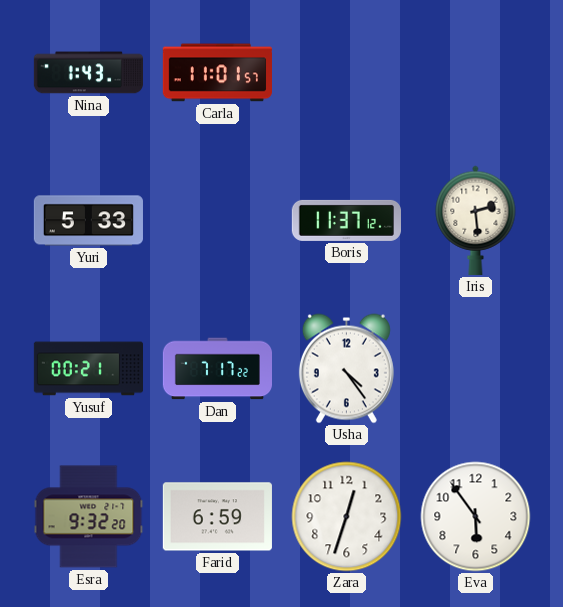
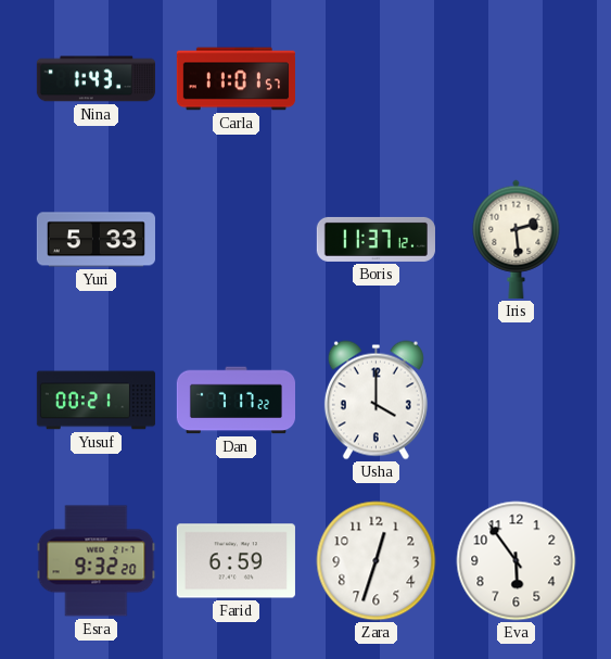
Usha: 4:24 -> 4:00 (375, 401)
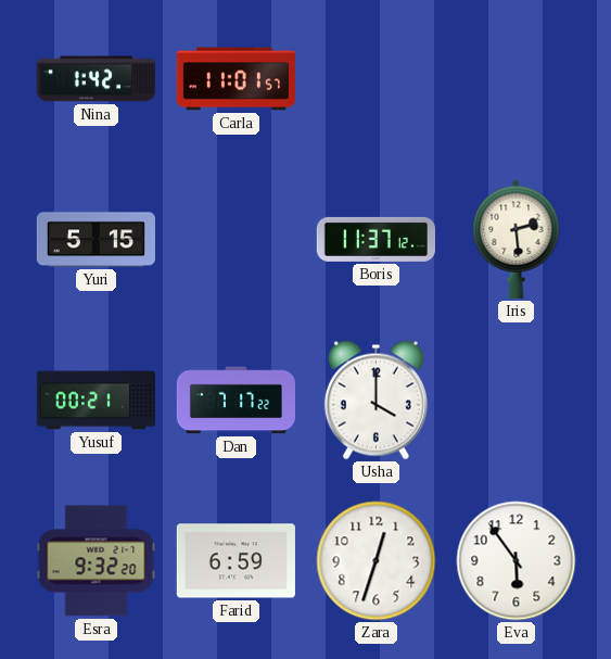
Nina: 1:43 -> 1:42 (96, 79)
Yuri: 5:33 -> 5:15 (96, 240)
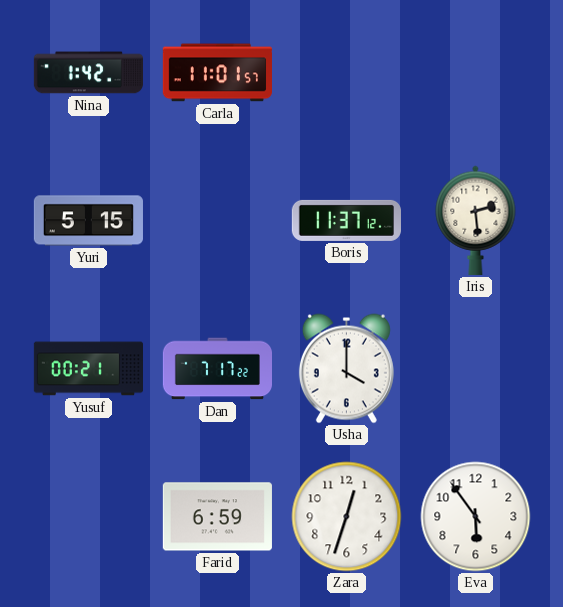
Esra: 9:32 -> none (97, 561)
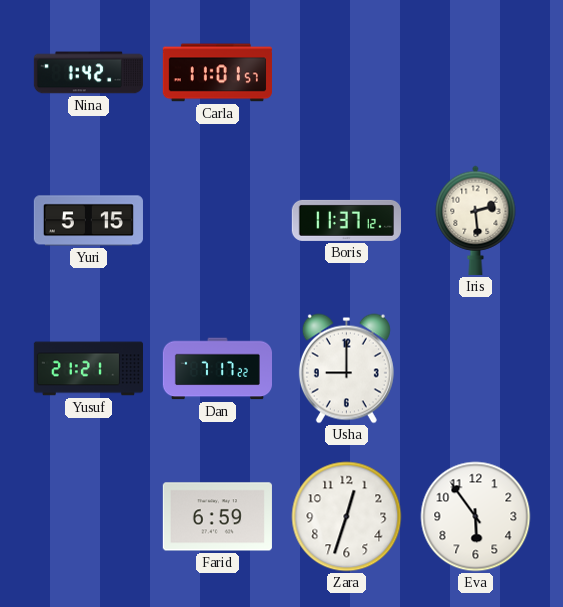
Yusuf: 00:21 -> 21:21 (88, 369)
Usha: 4:00 -> 9:00 (346, 369)
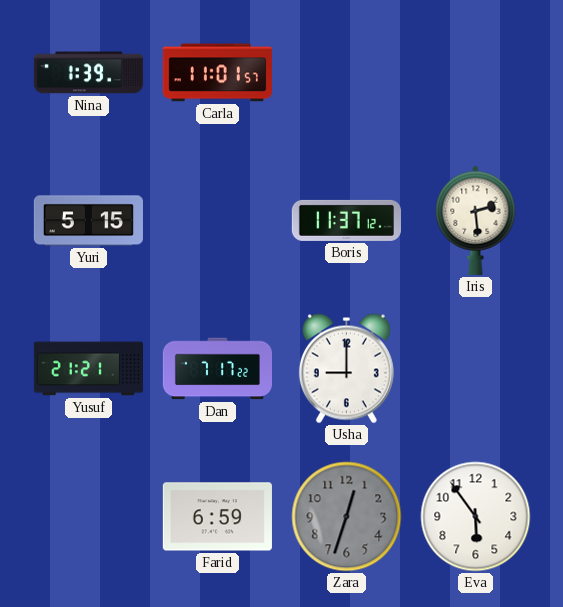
Nina: 1:42 -> 1:39 (88, 73)
Zara dial: white -> grey (347, 517)
